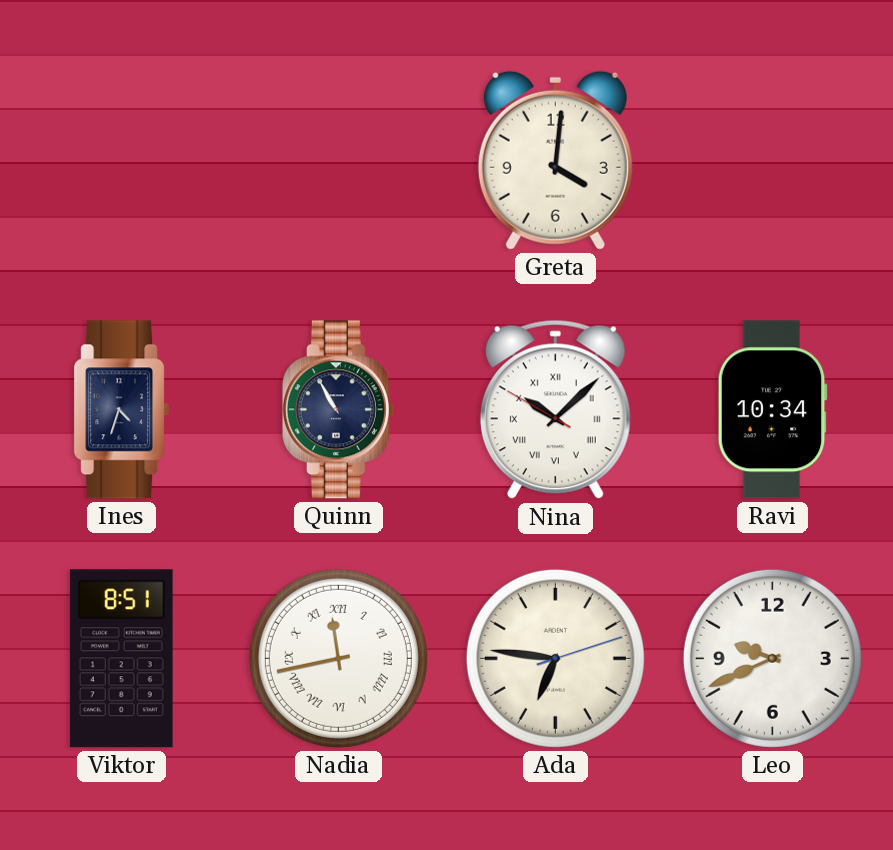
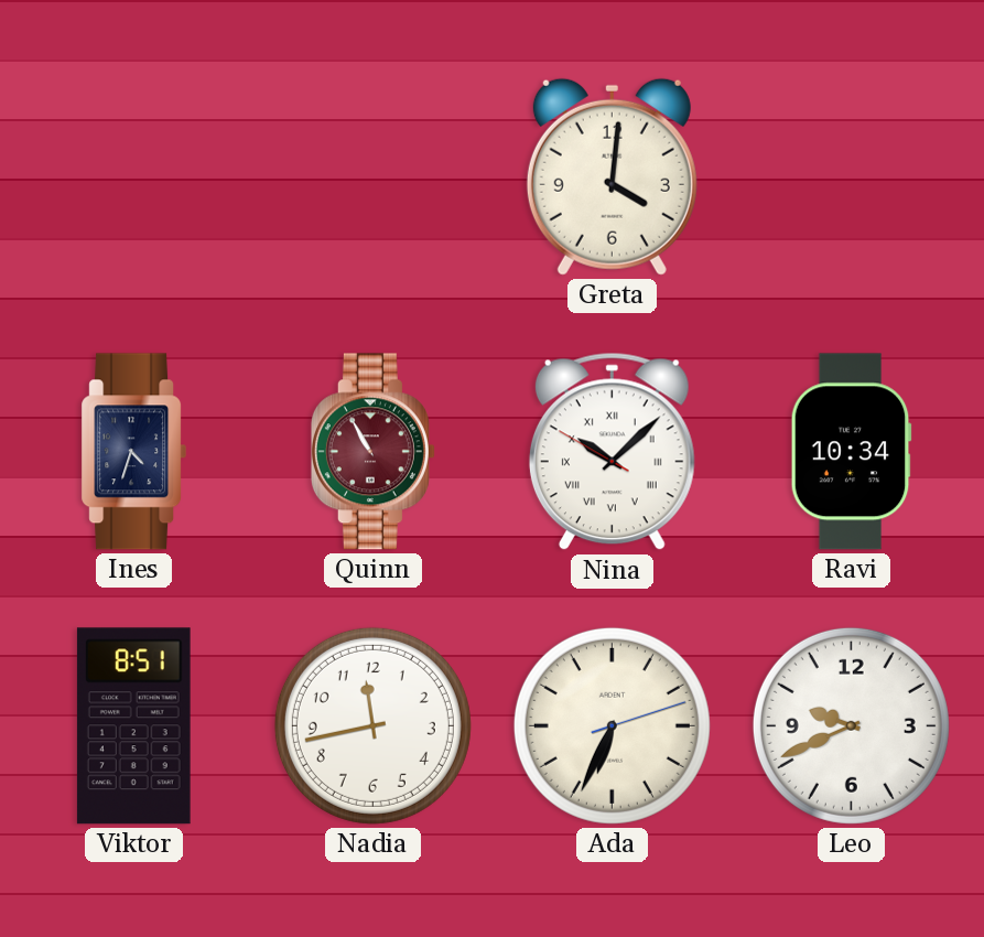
Quinn dial: navy -> burgundy (372, 452)
Nadia numerals: Roman -> Arabic (372, 725)
Ada: 6:46 -> 6:34 (612, 725)
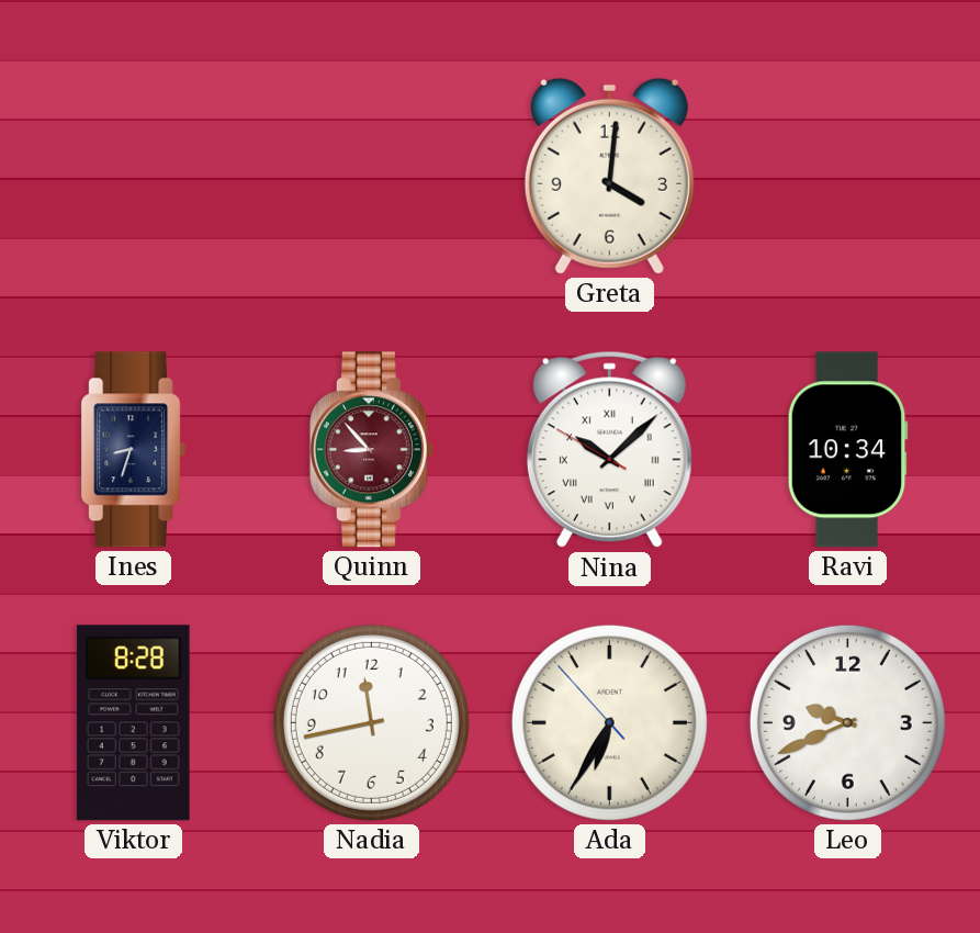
Ines: 4:33 -> 8:33 (134, 450)
Quinn: 10:55 -> 8:53 (371, 450)
Viktor: 8:51 -> 8:28 (133, 723)
Ada: 6:34:12 -> 6:34:53 (609, 722)
